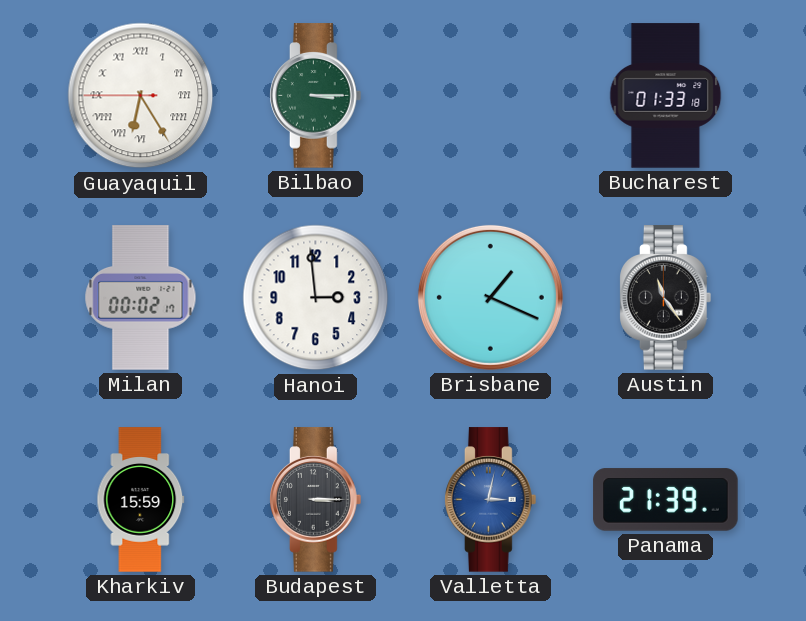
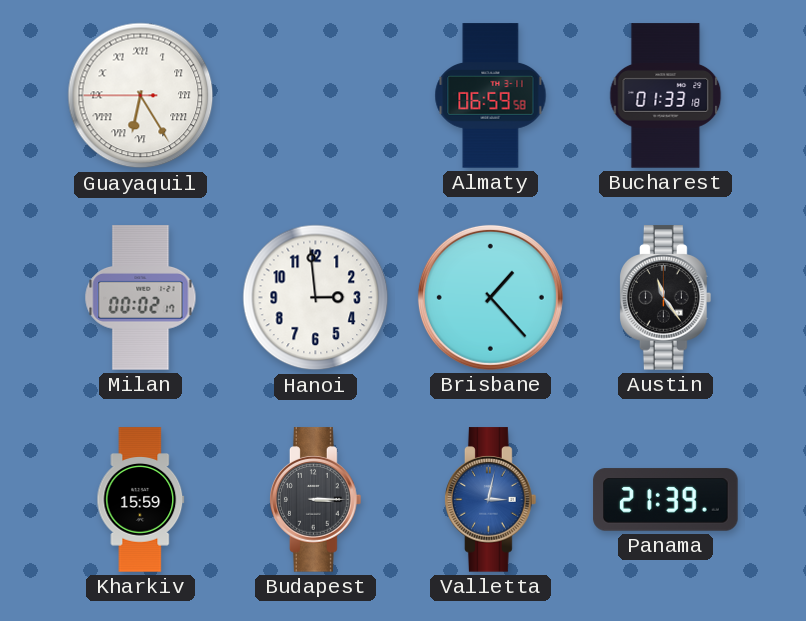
Bilbao: 3:15 -> none (316, 96)
Almaty: none -> 06:59 (491, 96)
Brisbane: 1:19 -> 1:23 (490, 297)
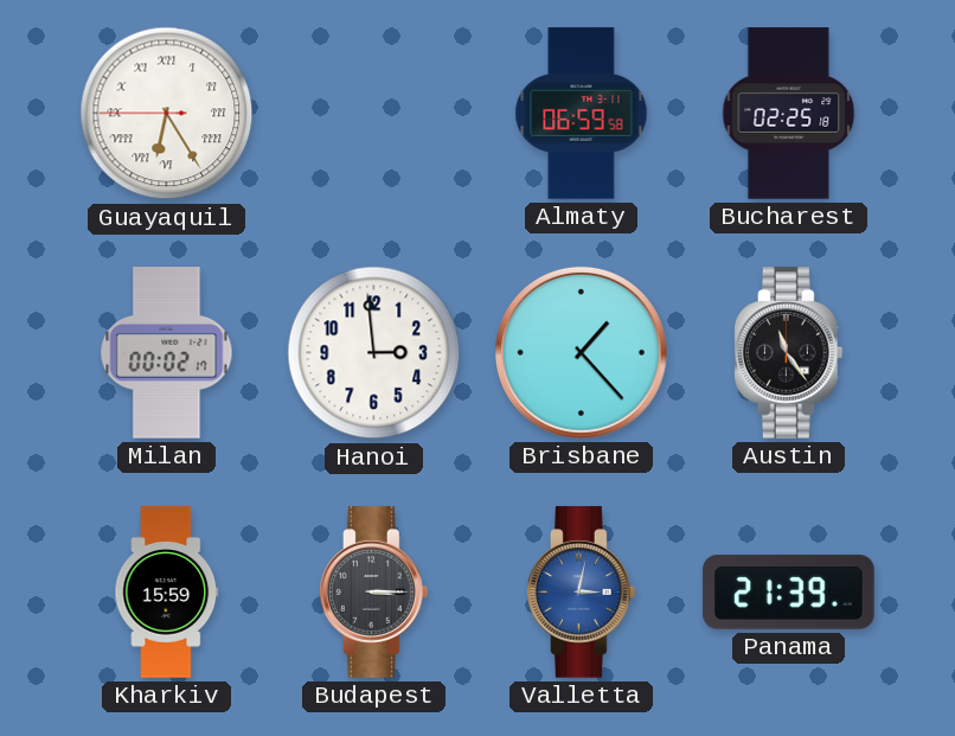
Bucharest: 01:33 -> 02:25 (789, 114)
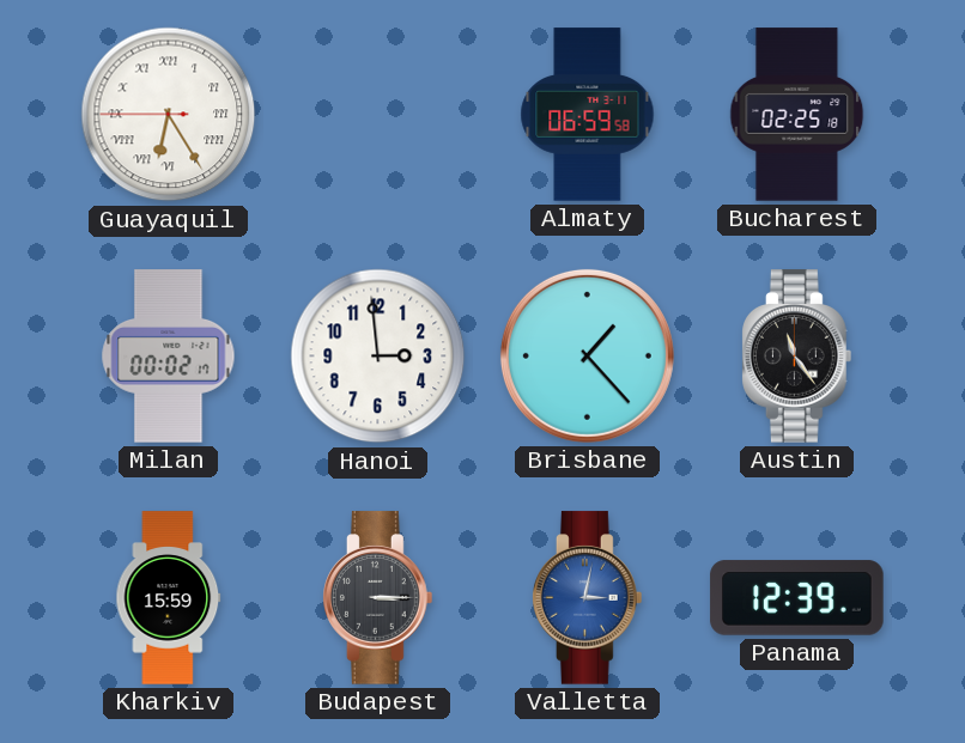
Panama: 21:39 -> 12:39 (797, 598)
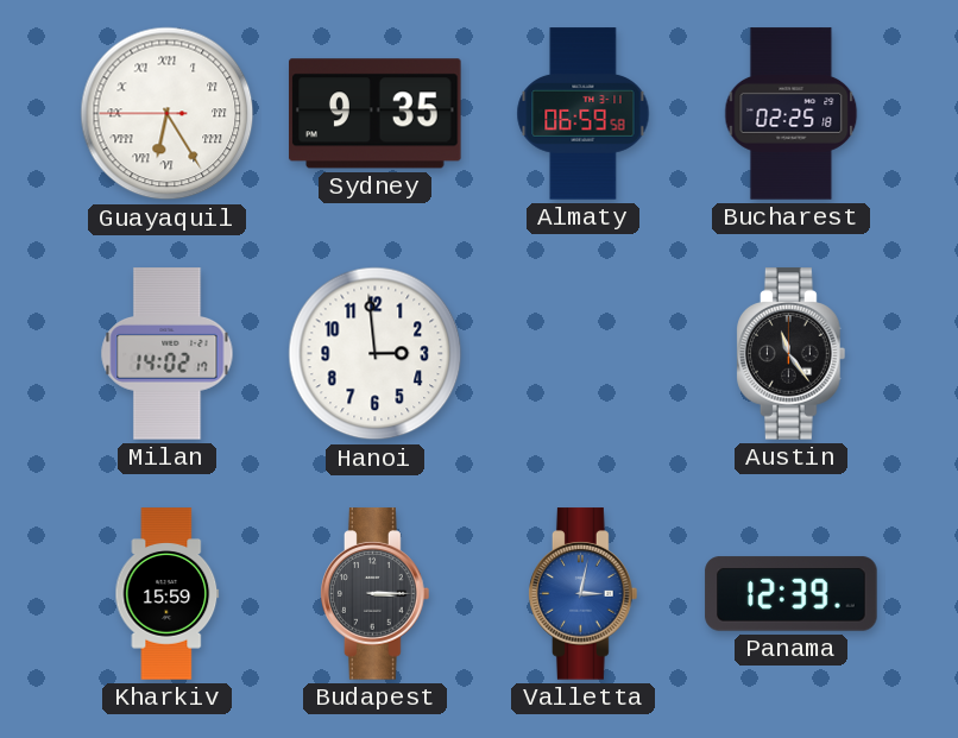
Sydney: none -> 9:35 (376, 114)
Milan: 00:02 -> 14:02 (168, 354)
Brisbane: 1:23 -> none (587, 355)
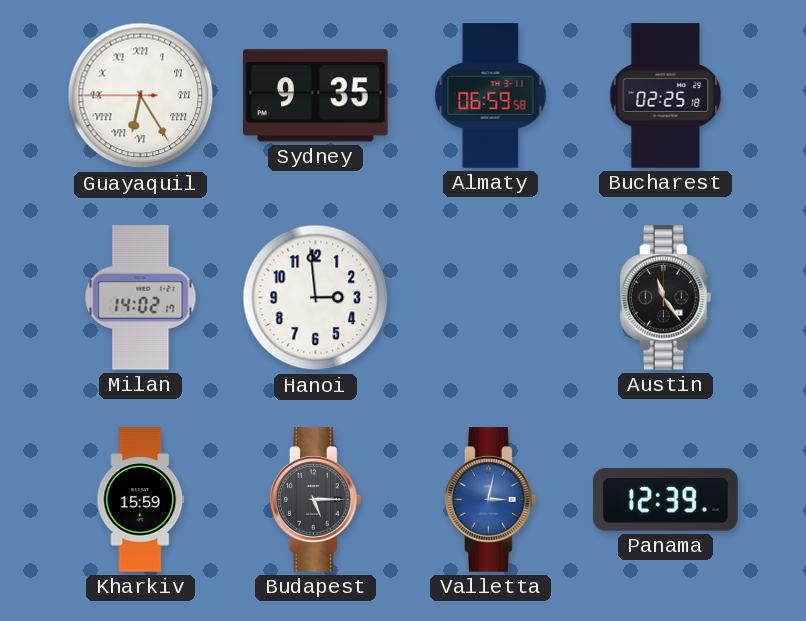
Budapest: 3:15 -> 5:15 (316, 500)
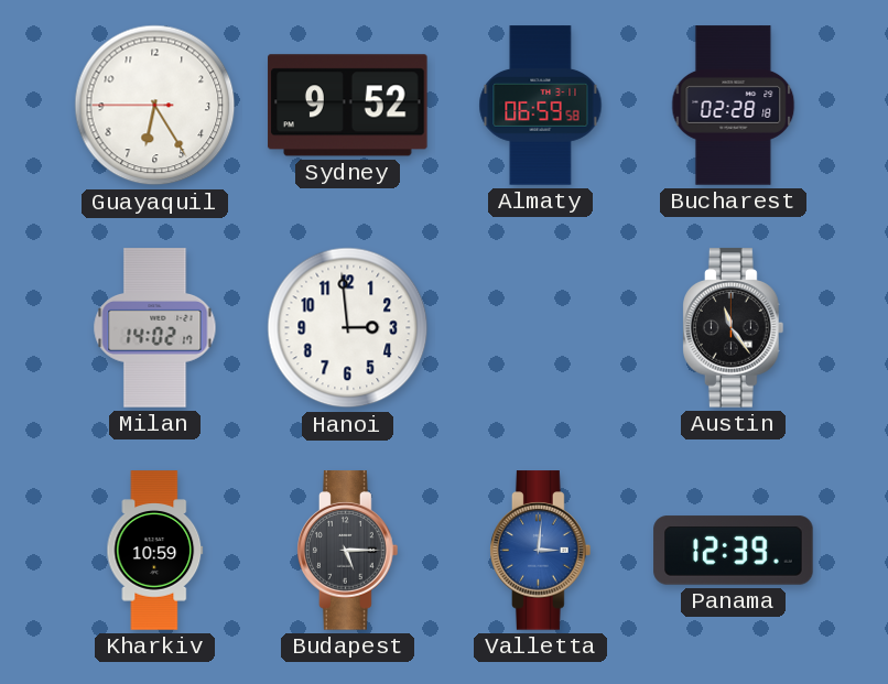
Guayaquil numerals: Roman -> Arabic (155, 106)
Sydney: 9:35 -> 9:52 (348, 106)
Bucharest: 02:25 -> 02:28 (734, 106)
Kharkiv: 15:59 -> 10:59 (155, 551)
Valletta: 3:02 -> 3:01 (541, 551)
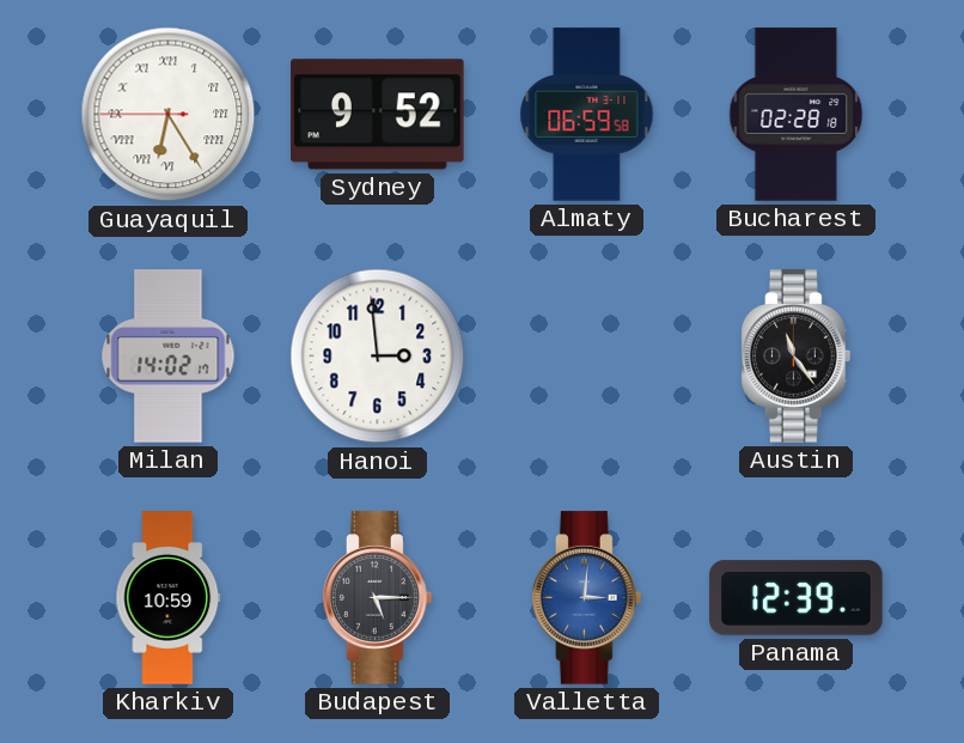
Guayaquil numerals: Arabic -> Roman (169, 115)
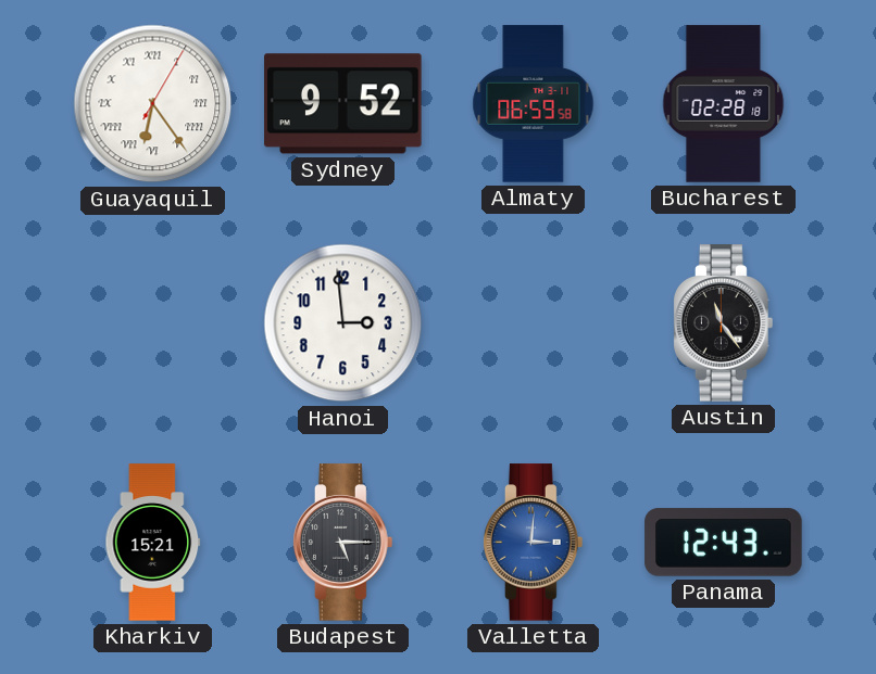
Guayaquil: 6:24:45 -> 6:24:05 (153, 104)
Milan: 14:02 -> none (169, 357)
Kharkiv: 10:59 -> 15:21 (153, 543)
Panama: 12:39 -> 12:43 (724, 543)
